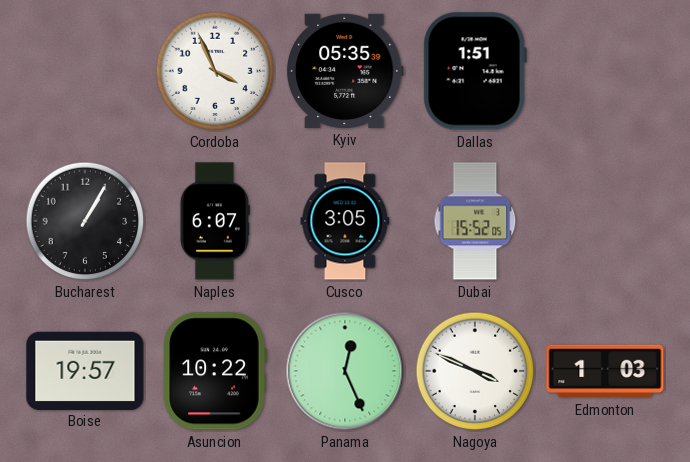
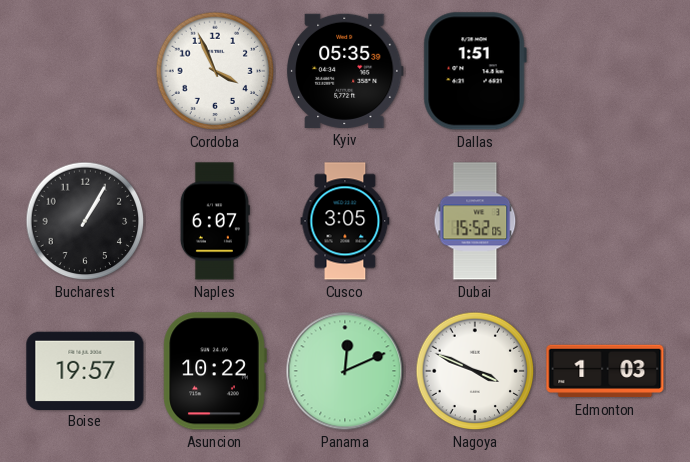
Panama: 12:26 -> 12:11 (345, 371)
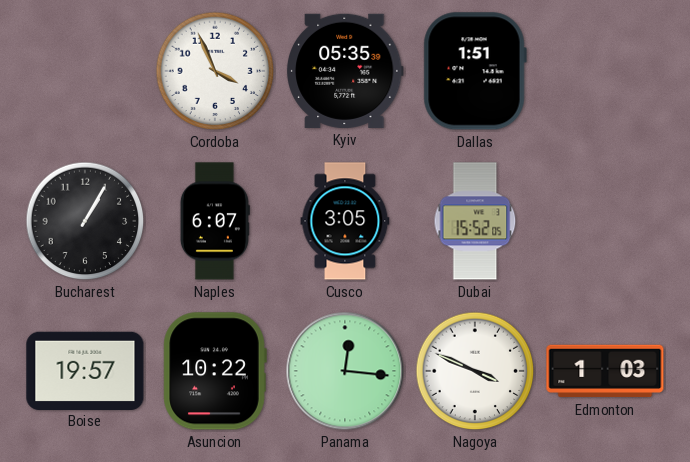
Panama: 12:11 -> 12:16 (345, 371)
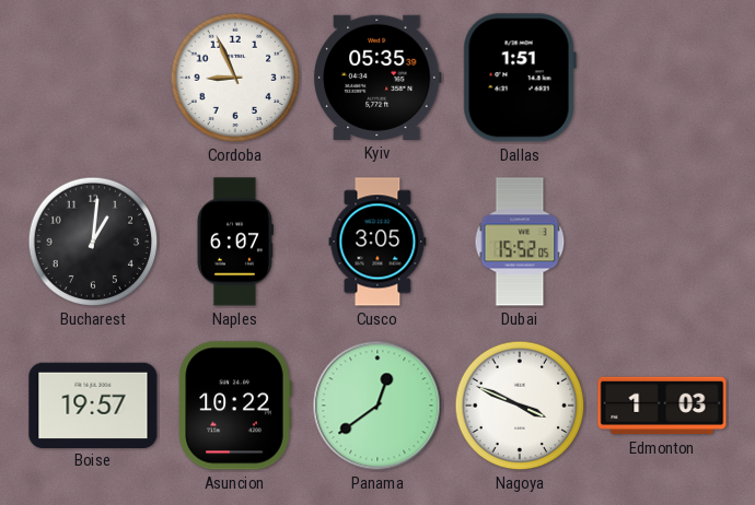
Cordoba: 3:56 -> 8:56 (235, 78)
Bucharest: 1:05 -> 1:01 (93, 242)
Panama: 12:16 -> 12:39 (377, 406)
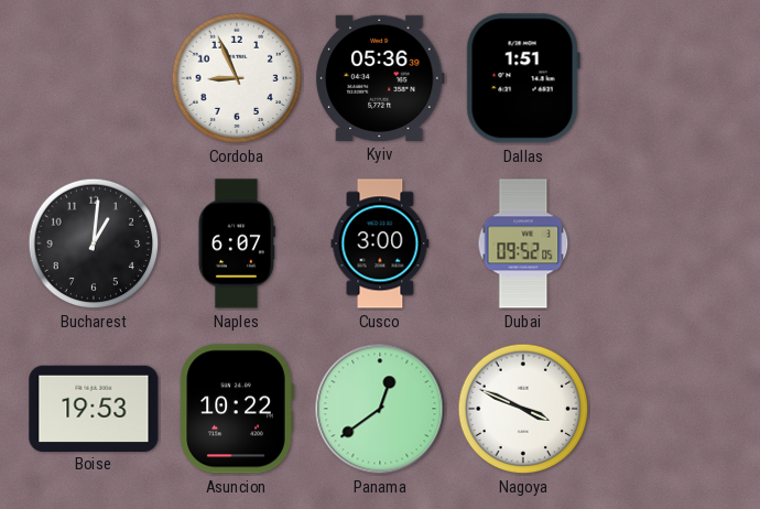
Kyiv: 05:35 -> 05:36 (380, 78)
Cusco: 3:05 -> 3:00 (380, 243)
Dubai: 15:52 -> 09:52 (523, 243)
Boise: 19:57 -> 19:53 (94, 408)
Edmonton: 1:03 -> none (662, 406)
